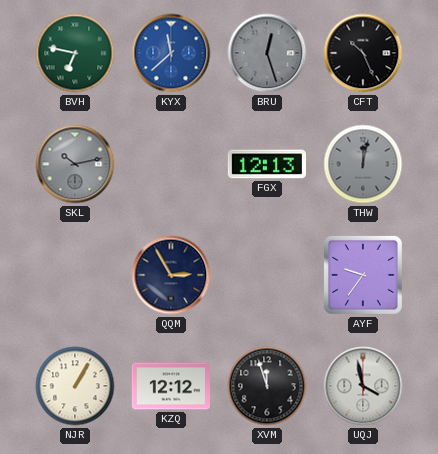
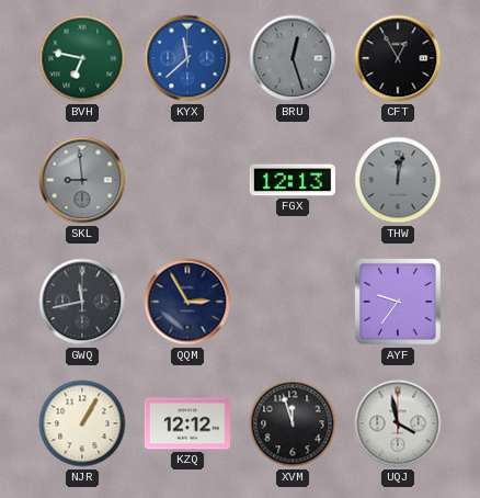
CFT: 10:26 -> 12:55 (398, 58)
SKL: 10:13 -> 8:59 (82, 180)
GWQ: none -> 11:43 (82, 302)
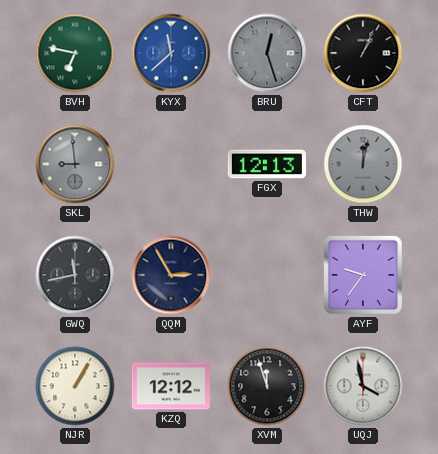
CFT: 12:55 -> 1:04 (363, 53)
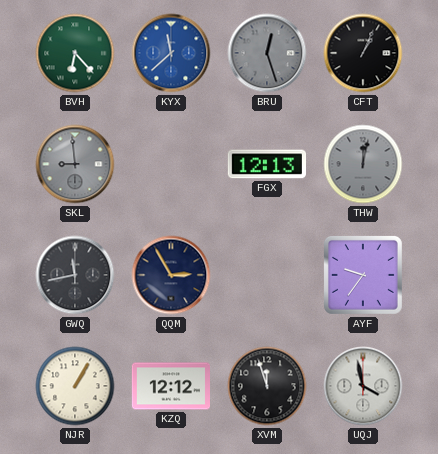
BVH: 6:47 -> 6:23 (75, 53)
